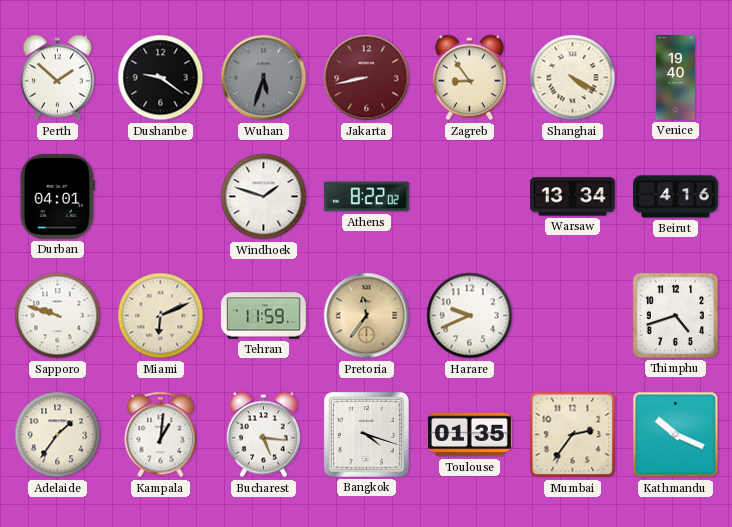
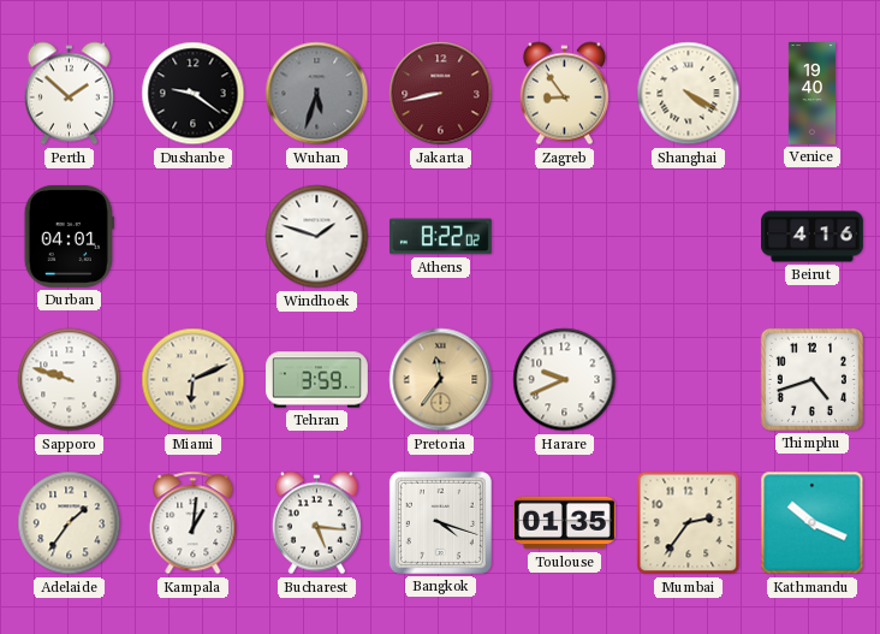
Warsaw: 13:34 -> none (573, 197)
Tehran: 11:59 -> 3:59 (317, 380)
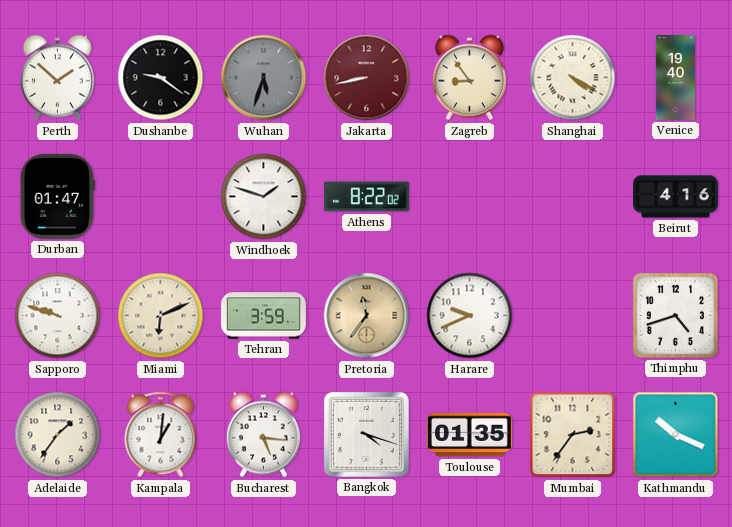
Durban: 04:01 -> 01:47 (57, 196)
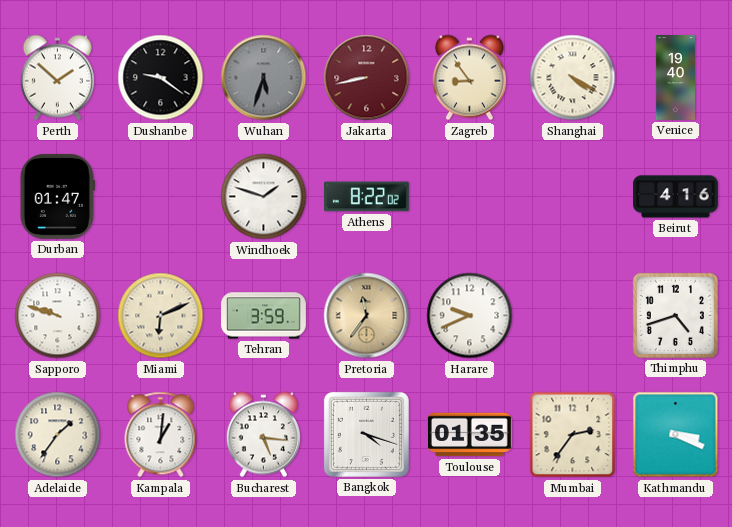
Kathmandu: 10:19 -> 3:19 (676, 435)
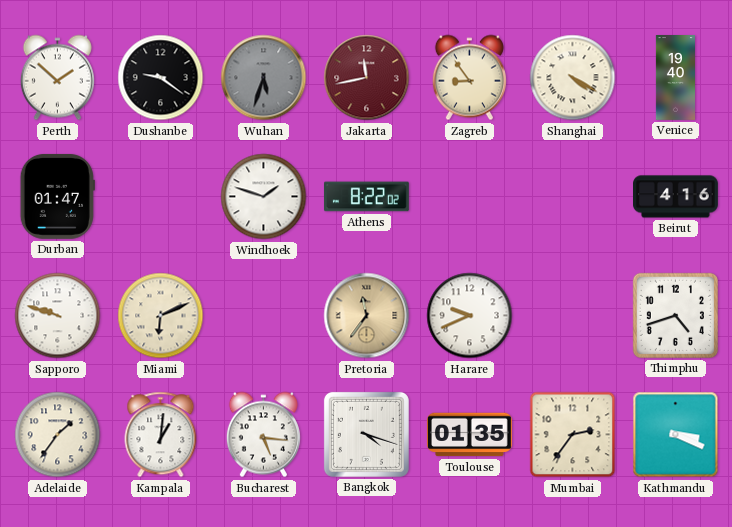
Jakarta: 8:43 -> 11:43 (367, 78)
Tehran: 3:59 -> none (264, 316)
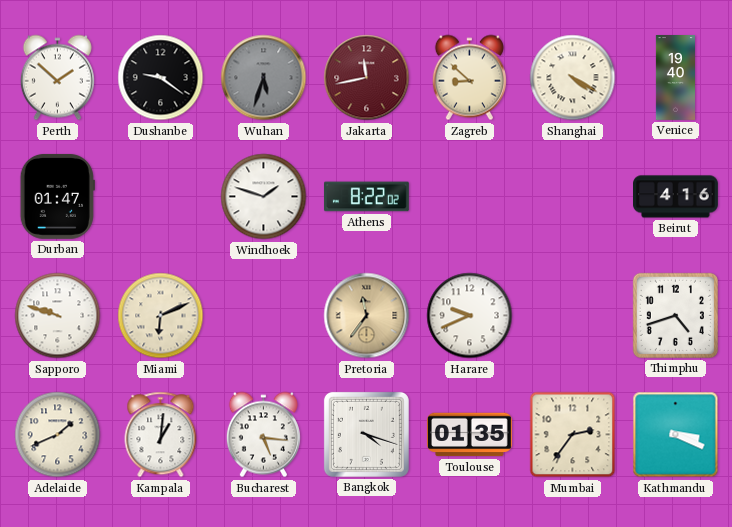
Zagreb: 8:54 -> 8:52 (469, 78)
Adelaide: 1:36 -> 1:41 (58, 435)
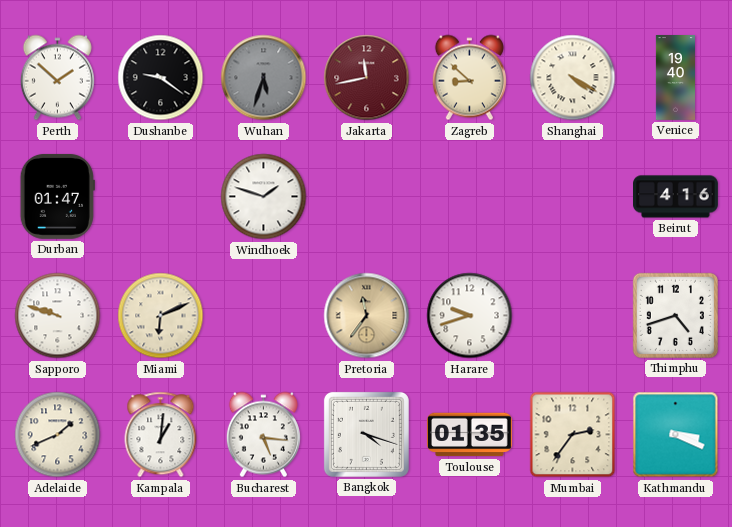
Athens: 8:22 -> none (366, 197)
Harare: 9:41 -> 9:42 (470, 316)
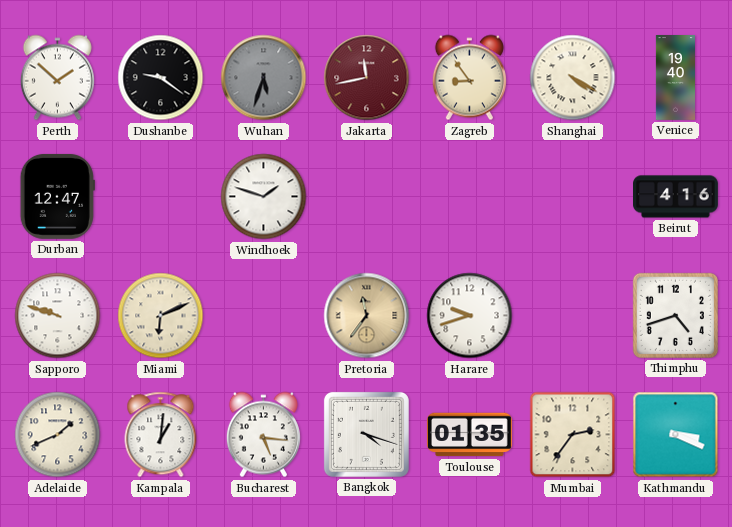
Zagreb: 8:52 -> 8:54 (469, 78)
Durban: 01:47 -> 12:47 (57, 196)
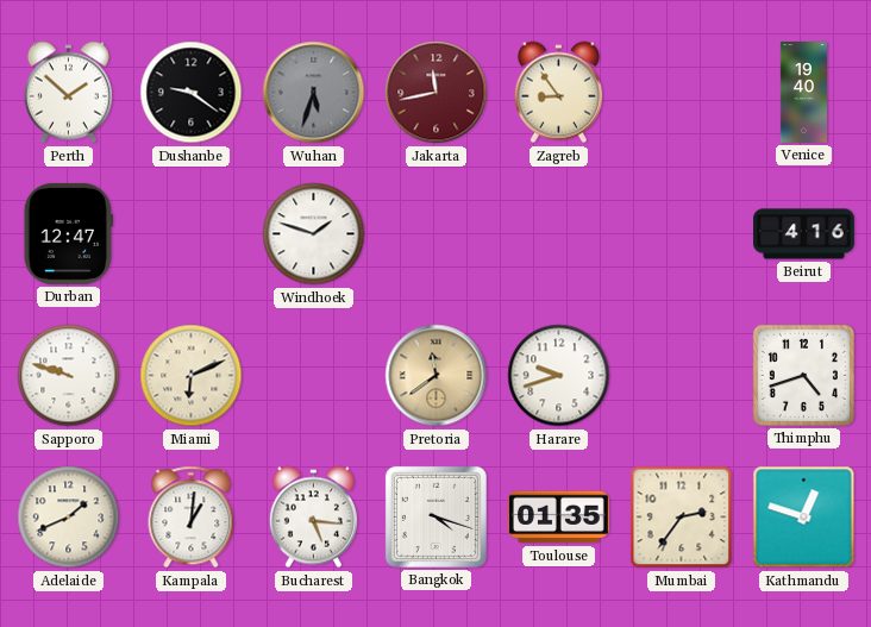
Shanghai: 4:20 -> none (573, 78)
Pretoria: 11:36 -> 11:39 (437, 376)
Kathmandu: 3:19 -> 12:48 (804, 518)
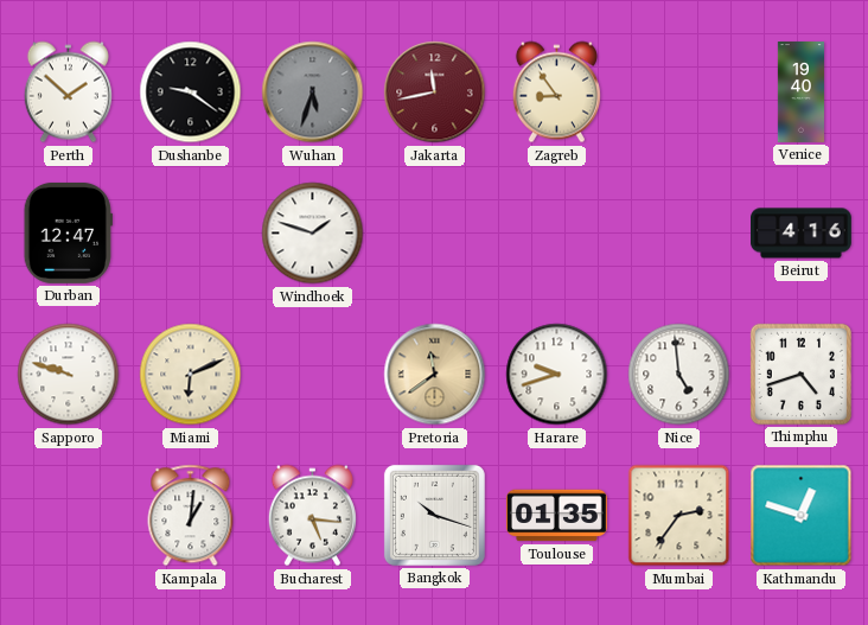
Nice: none -> 4:59 (679, 375)
Adelaide: 1:41 -> none (69, 518)
Bangkok: 4:18 -> 10:18 (434, 515)
